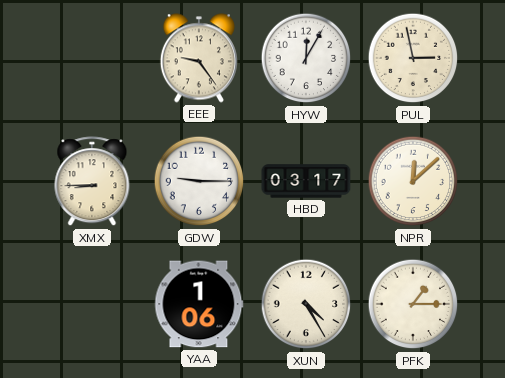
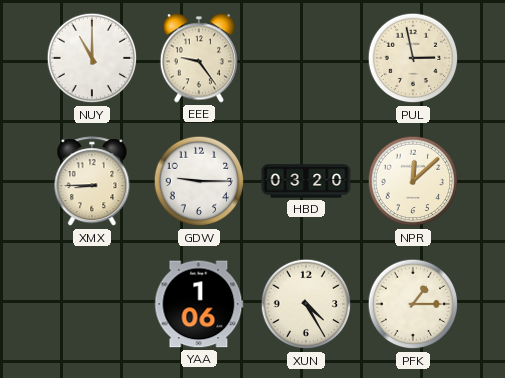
NUY: none -> 11:00 (92, 58)
HYW: 12:05 -> none (306, 58)
HBD: 03:17 -> 03:20 (306, 181)
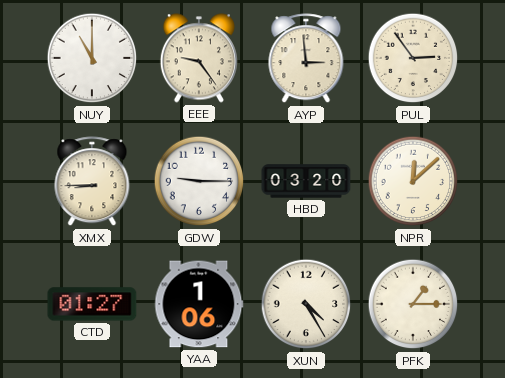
AYP: none -> 2:59 (306, 59)
PUL: 2:58 -> 2:54 (413, 58)
CTD: none -> 01:27 (92, 304)
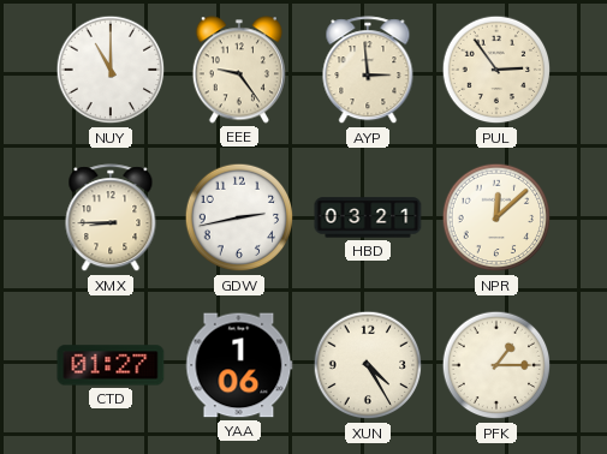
GDW: 9:15 -> 2:43 (239, 217)
HBD: 03:20 -> 03:21 (368, 217)
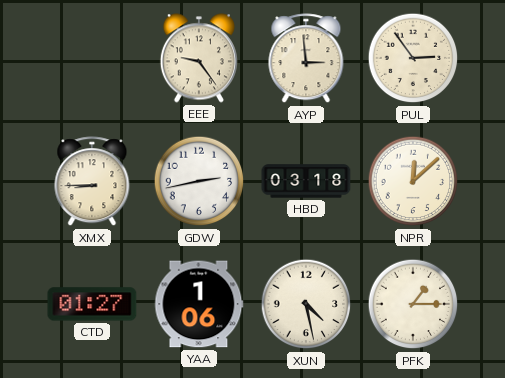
NUY: 11:00 -> none (111, 70)
HBD: 03:21 -> 03:18 (306, 181)
XUN: 4:25 -> 4:28 (306, 304)
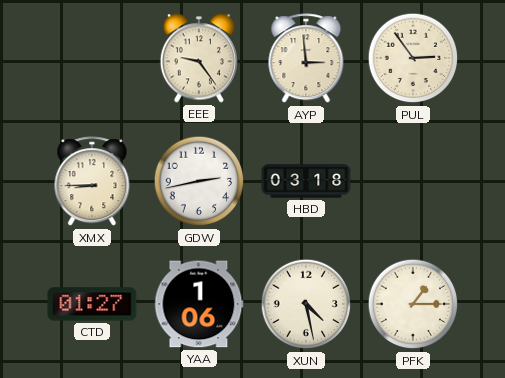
NPR: 12:08 -> none (413, 181)
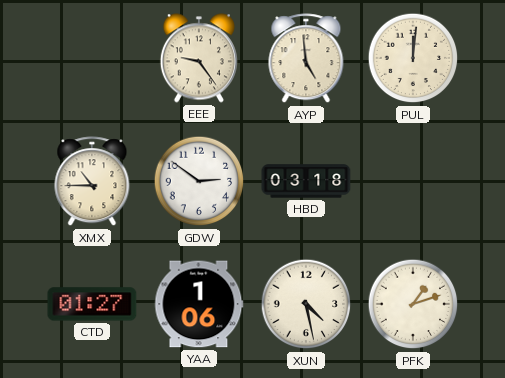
AYP: 2:59 -> 4:59 (306, 59)
PUL: 2:54 -> 12:01 (413, 58)
XMX: 8:45 -> 10:45 (92, 182)
GDW: 2:43 -> 2:51 (199, 181)
PFK: 1:15 -> 1:12 (413, 304)
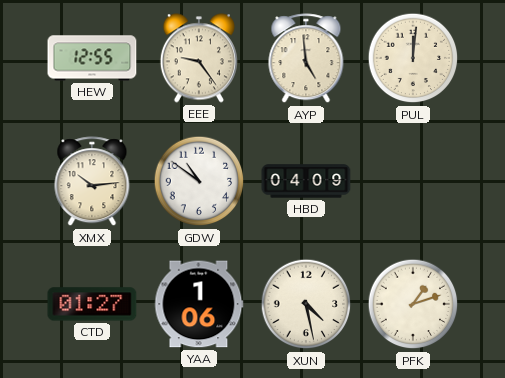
HEW: none -> 12:55 (92, 58)
XMX: 10:45 -> 10:14 (92, 182)
GDW: 2:51 -> 10:51 (199, 181)
HBD: 03:18 -> 04:09 (306, 181)
